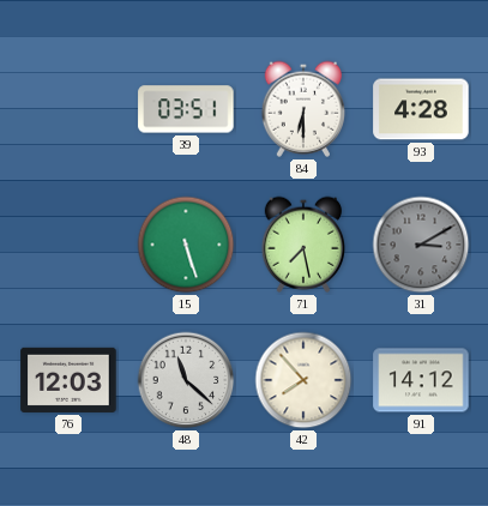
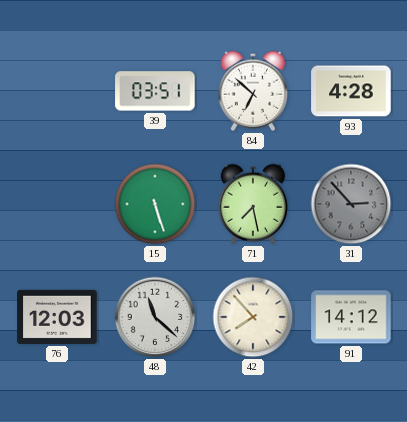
84: 6:30 -> 6:52 (252, 91)
31: 3:10 -> 2:53 (351, 204)
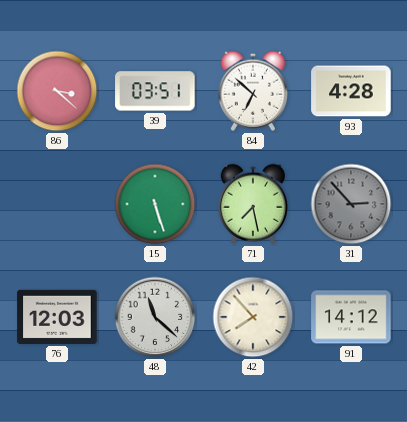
86: none -> 3:22 (57, 91)
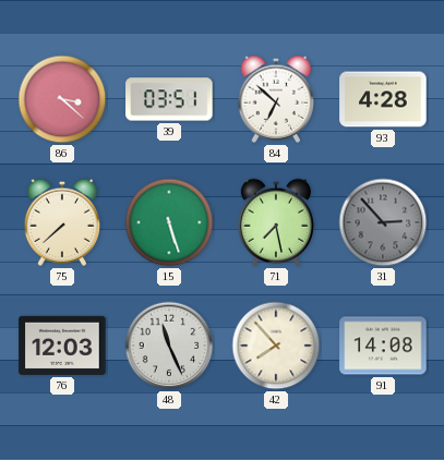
75: none -> 7:38 (61, 222)
48: 11:22 -> 11:26 (169, 346)
91: 14:12 -> 14:08 (383, 346)
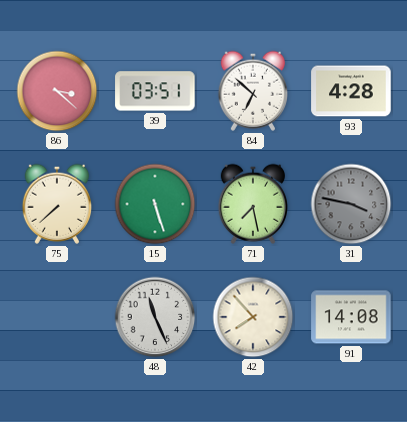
31: 2:53 -> 3:47 (351, 204)
76: 12:03 -> none (62, 346)
